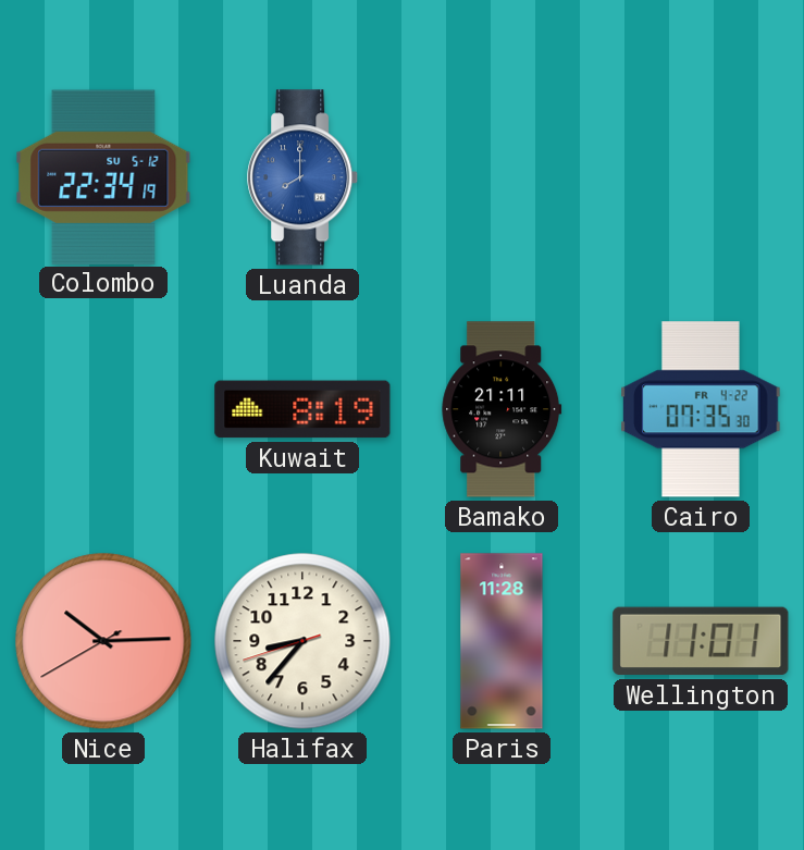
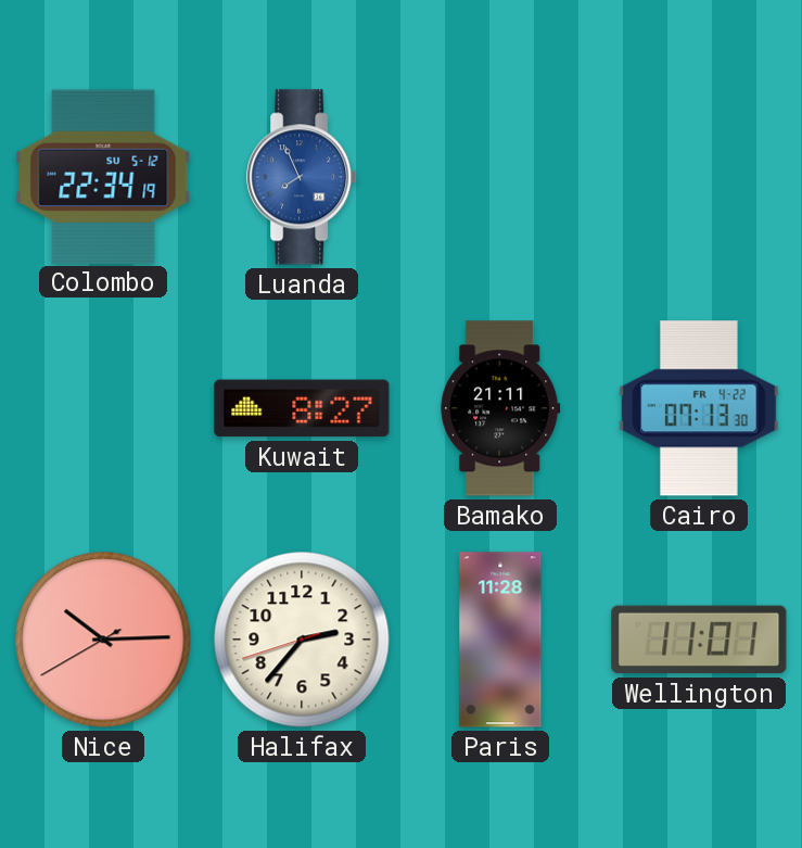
Luanda: 8:00 -> 7:56 (303, 177)
Kuwait: 8:19 -> 8:27 (302, 408)
Cairo: 07:35 -> 07:13 (699, 408)
Halifax: 8:36 -> 2:36 (302, 640)
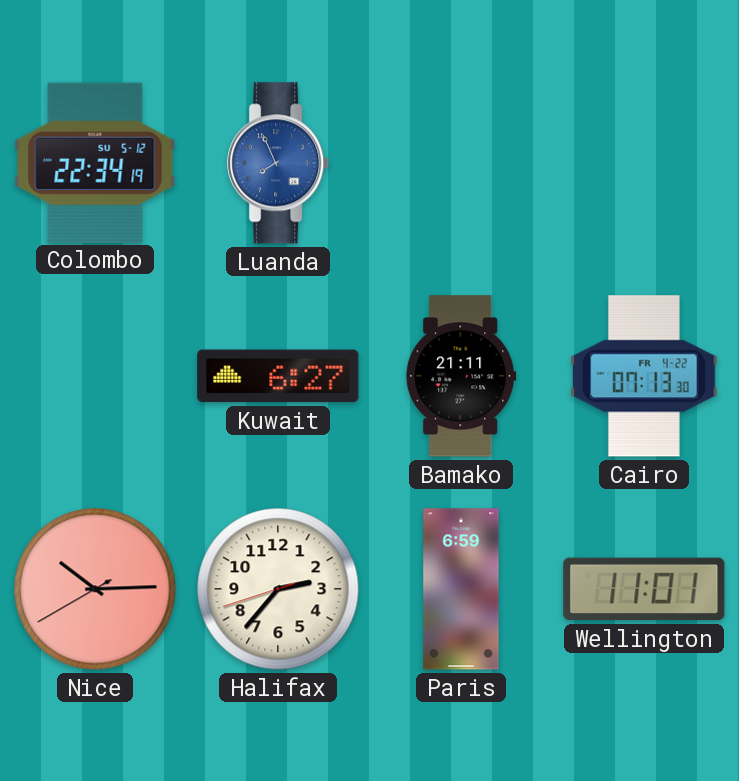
Kuwait: 8:27 -> 6:27 (278, 376)
Paris: 11:28 -> 6:59 (461, 589)
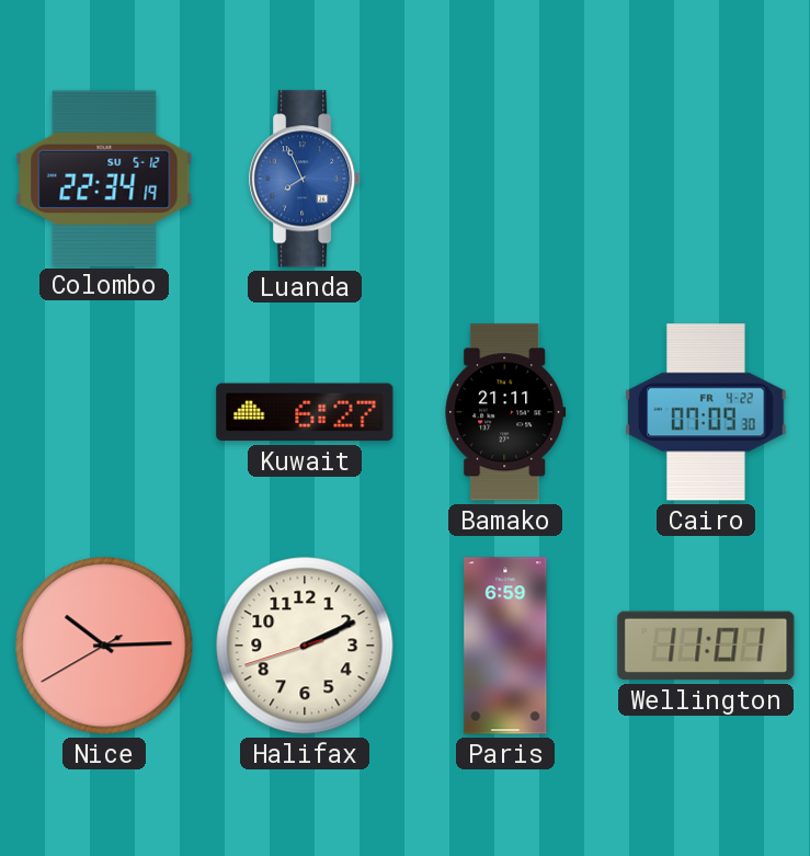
Cairo: 07:13 -> 07:09 (706, 412)
Halifax: 2:36 -> 2:10 (305, 646)
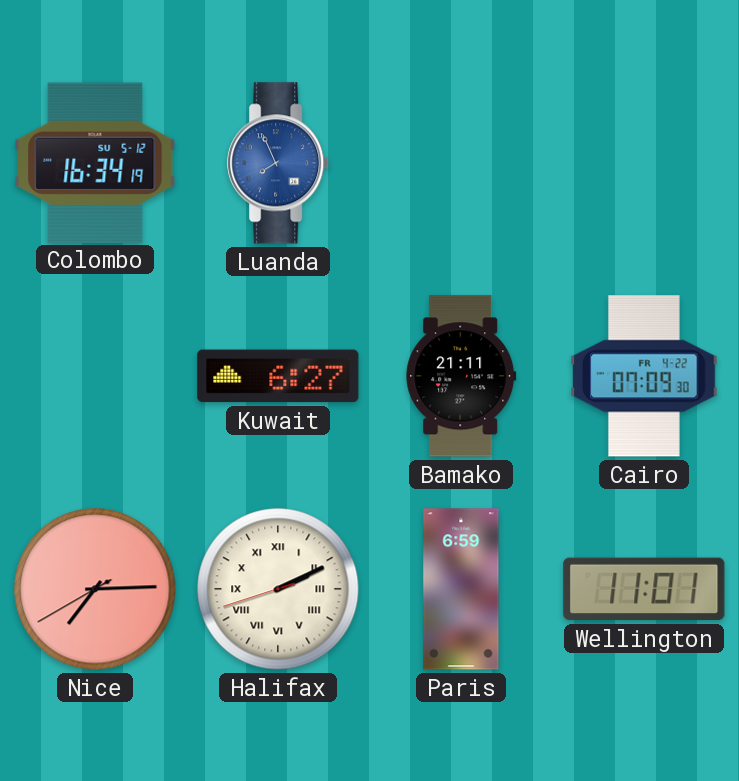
Colombo: 22:34 -> 16:34 (95, 162)
Nice: 10:14 -> 7:14 (95, 589)
Halifax numerals: Arabic -> Roman (278, 589)
